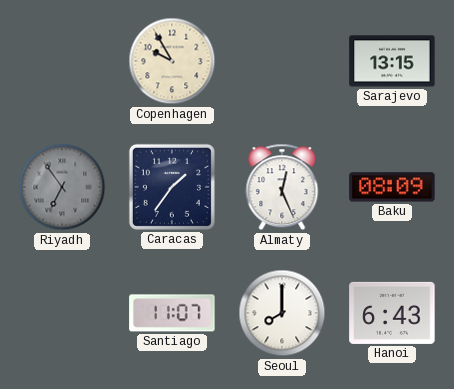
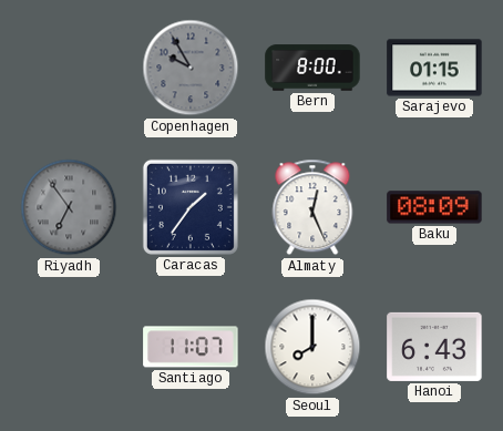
Copenhagen dial: cream -> grey (191, 68)
Bern: none -> 8:00 (312, 68)
Sarajevo: 13:15 -> 01:15 (434, 68)
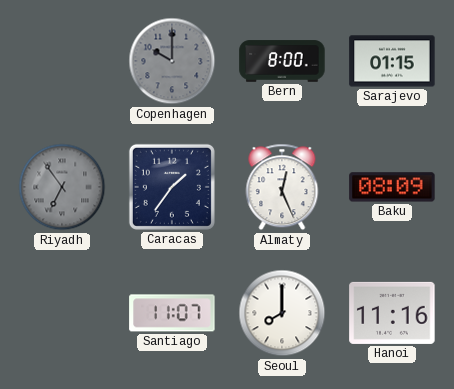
Copenhagen: 9:55 -> 10:00 (172, 61)
Hanoi: 6:43 -> 11:16 (392, 313)
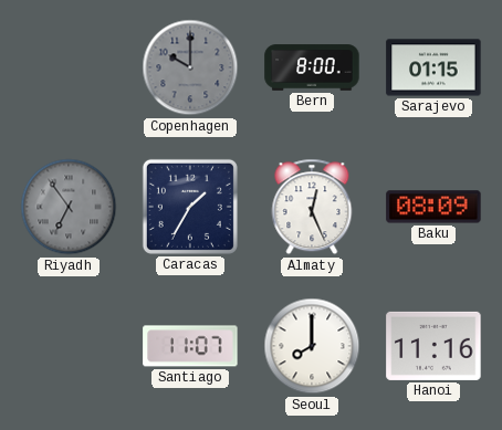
Caracas: 1:36 -> 1:35 (190, 207)
